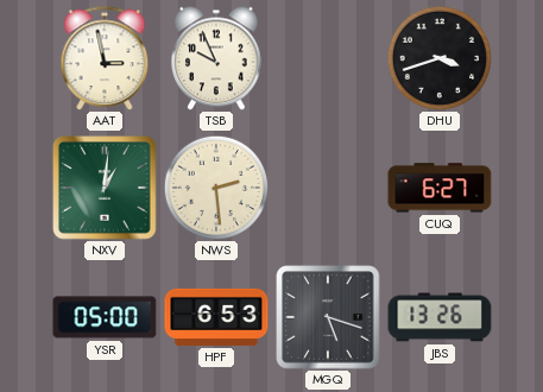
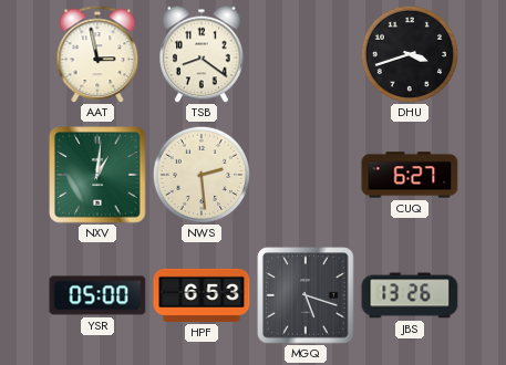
TSB: 9:56 -> 8:21 (202, 54)
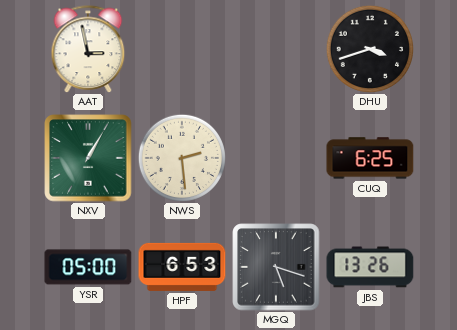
TSB: 8:21 -> none (202, 54)
NXV: 1:01 -> 1:05 (88, 158)
CUQ: 6:27 -> 6:25 (370, 158)
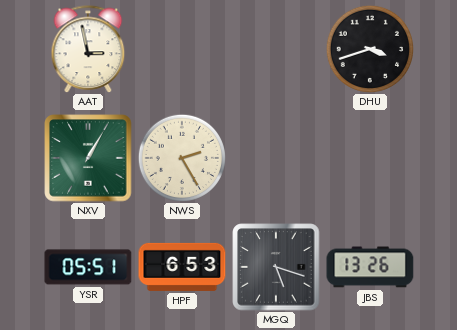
NWS: 2:29 -> 2:25 (181, 157)
CUQ: 6:25 -> none (370, 158)
YSR: 05:00 -> 05:51 (88, 267)
